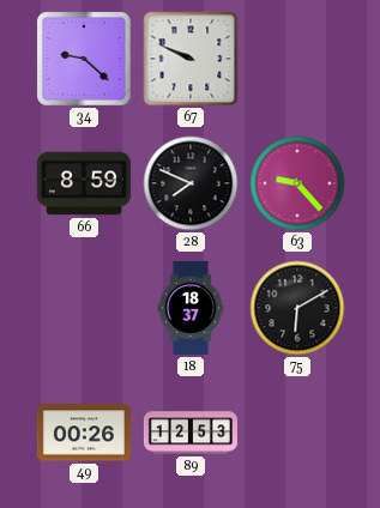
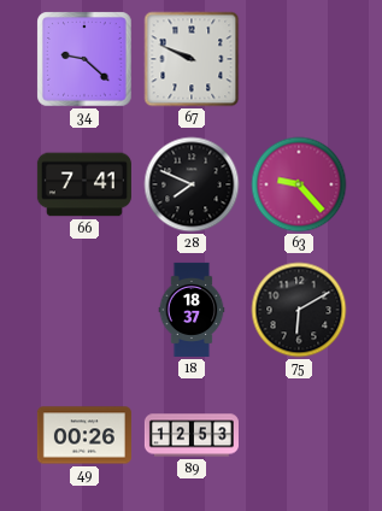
66: 8:59 -> 7:41 (84, 184)
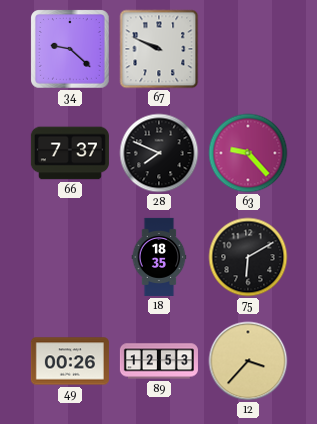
66: 7:41 -> 7:37 (70, 153)
18: 18:37 -> 18:35 (159, 257)
12: none -> 3:37 (248, 361)
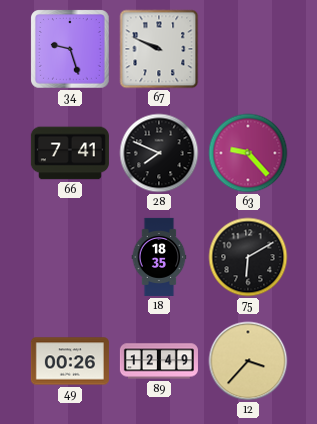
34: 9:22 -> 9:27 (71, 50)
66: 7:37 -> 7:41 (70, 153)
89: 12:53 -> 12:49 (159, 361)
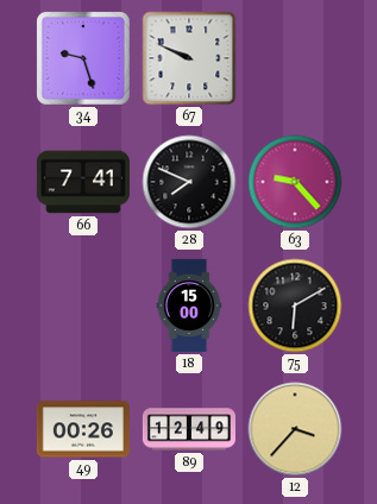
18: 18:35 -> 15:00 (189, 305)
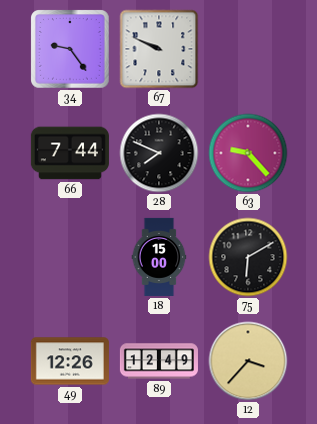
34: 9:27 -> 9:24 (71, 50)
66: 7:41 -> 7:44 (70, 153)
49: 00:26 -> 12:26 (70, 361)
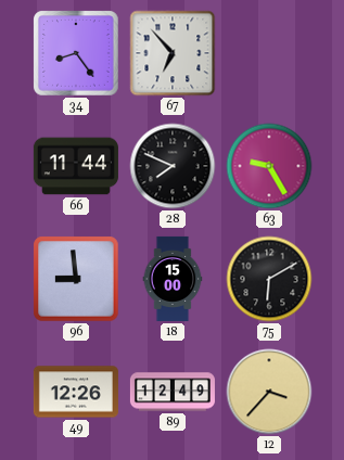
34: 9:24 -> 8:24 (77, 54)
67: 9:49 -> 6:53 (173, 53)
66: 7:44 -> 11:44 (76, 166)
63: 9:23 -> 9:25 (269, 166)
96: none -> 8:59 (76, 279)
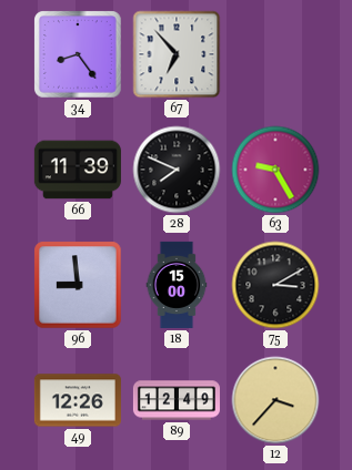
66: 11:44 -> 11:39 (78, 170)
75: 6:10 -> 3:10 (275, 285)
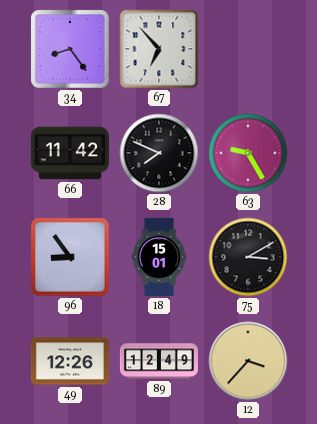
66: 11:39 -> 11:42 (70, 153)
96: 8:59 -> 8:54 (70, 257)
18: 15:00 -> 15:01 (159, 257)
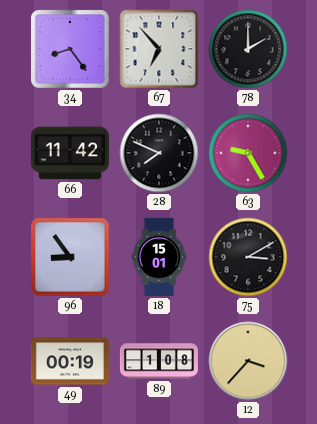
78: none -> 2:00 (248, 49)
49: 12:26 -> 00:19 (70, 361)
89: 12:49 -> 1:08 (159, 361)
